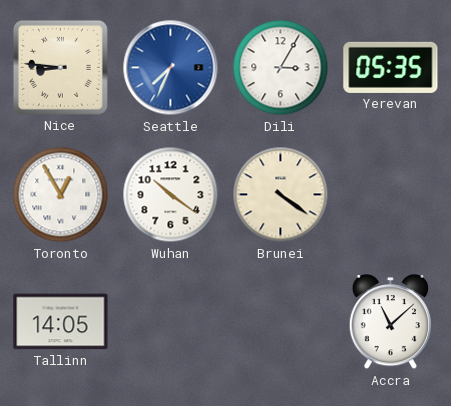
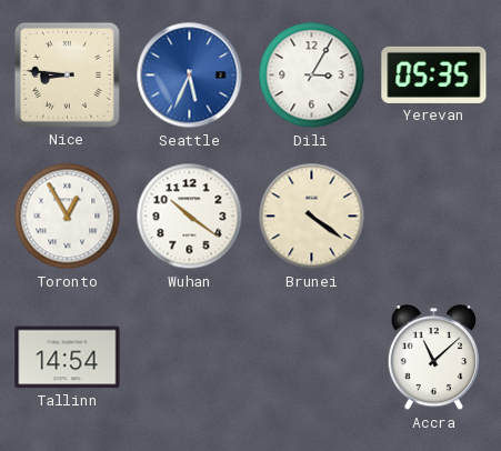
Seattle: 7:34 -> 5:34 (190, 76)
Tallinn: 14:05 -> 14:54 (68, 358)
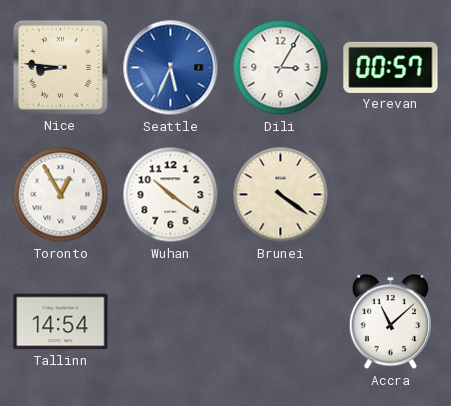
Yerevan: 05:35 -> 00:57 (391, 67)
